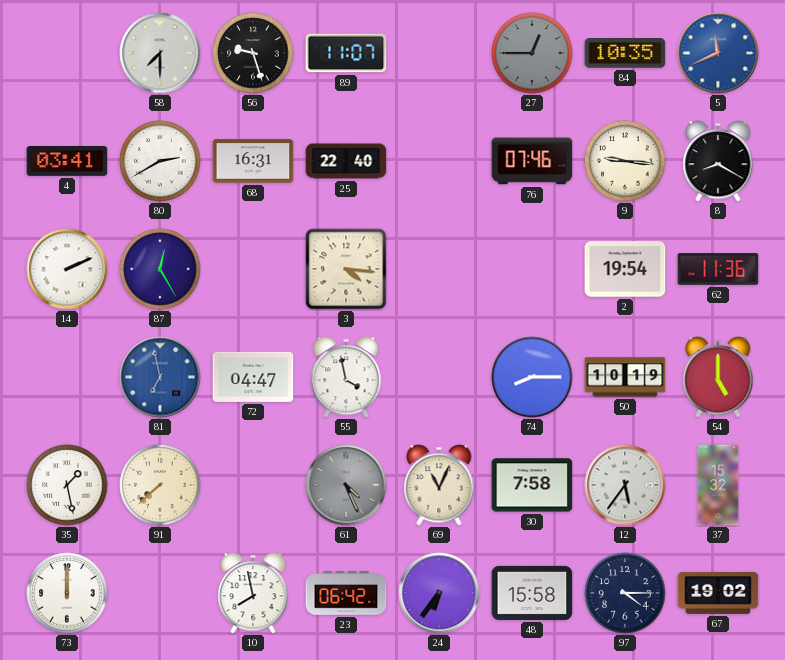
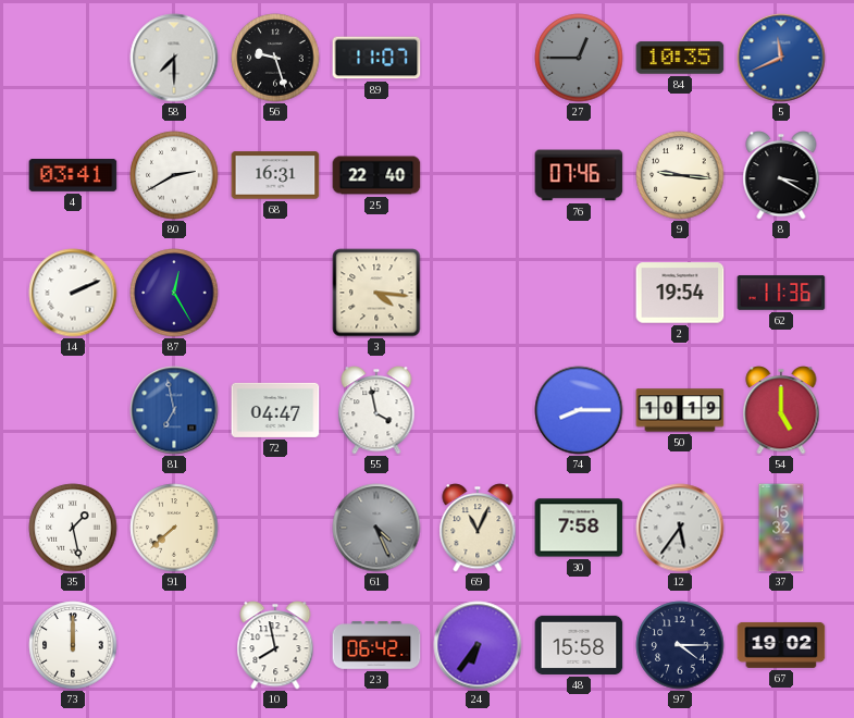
8: 8:20 -> 3:20 (781, 175)
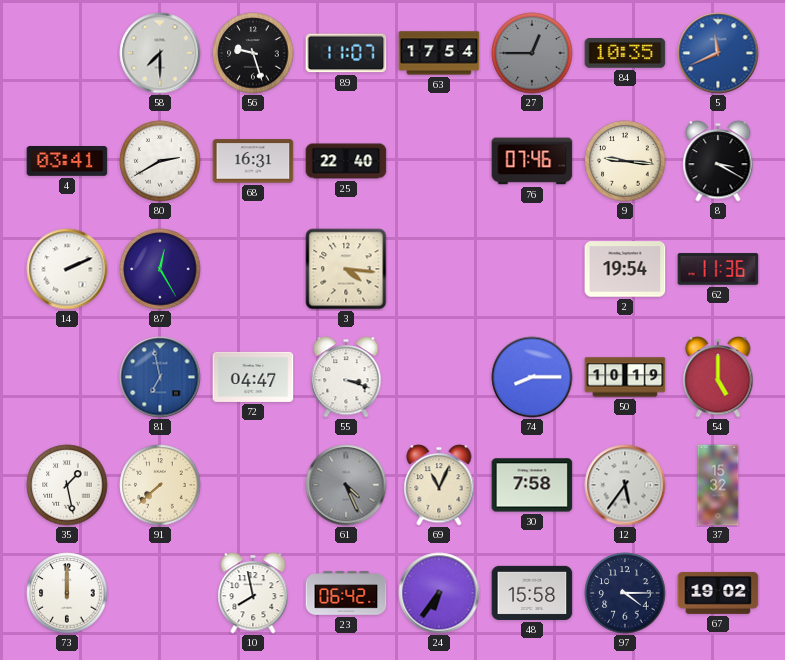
63: none -> 17:54 (439, 53)
55: 3:58 -> 3:18 (346, 377)
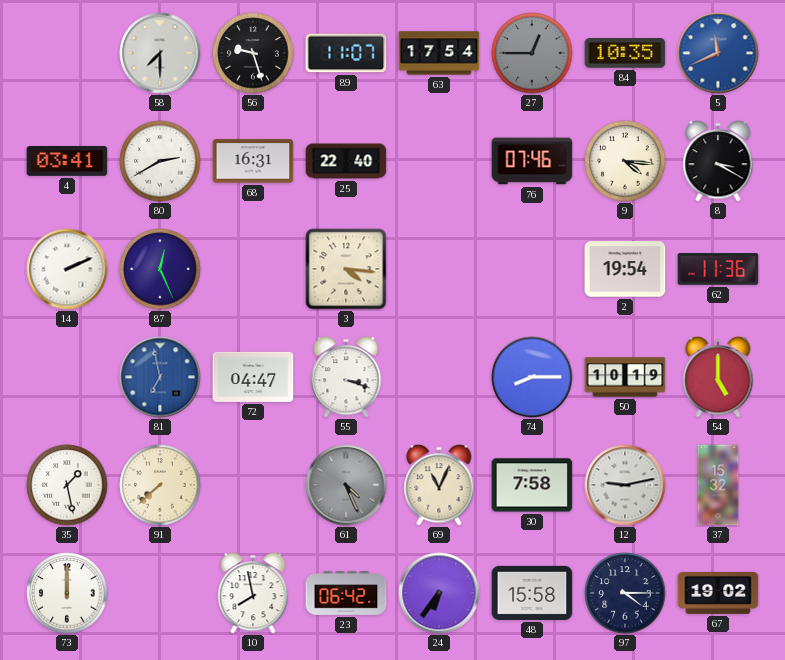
9: 9:16 -> 4:16 (625, 161)
87: 12:25 -> 12:26 (160, 269)
12: 5:36 -> 9:13 (625, 485)
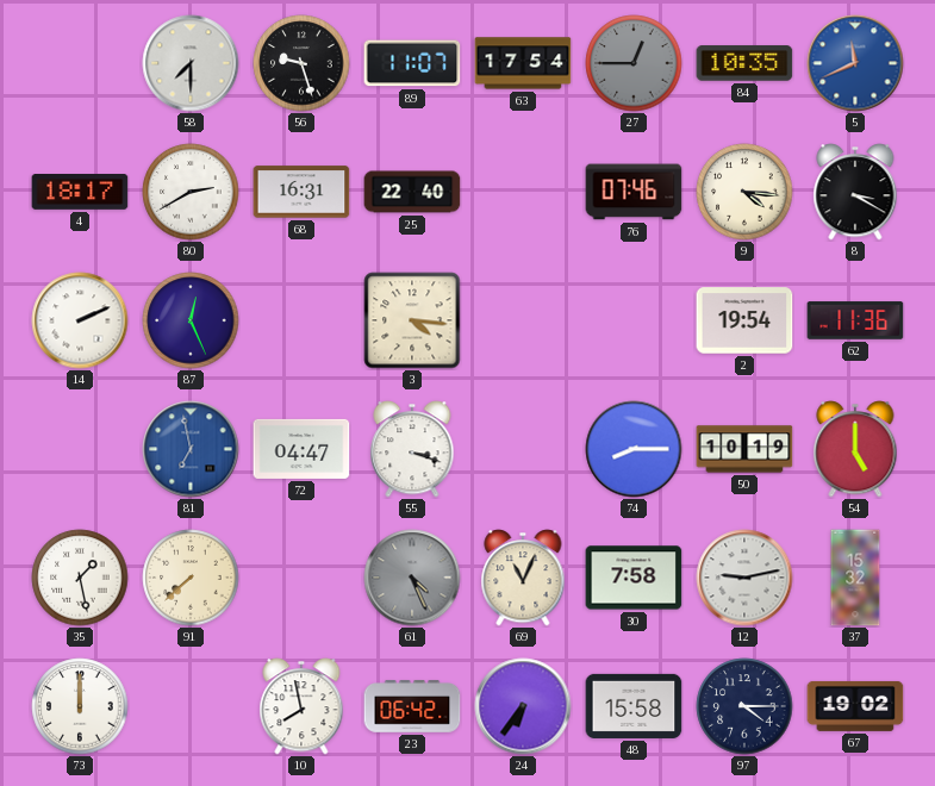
4: 03:41 -> 18:17 (80, 193)
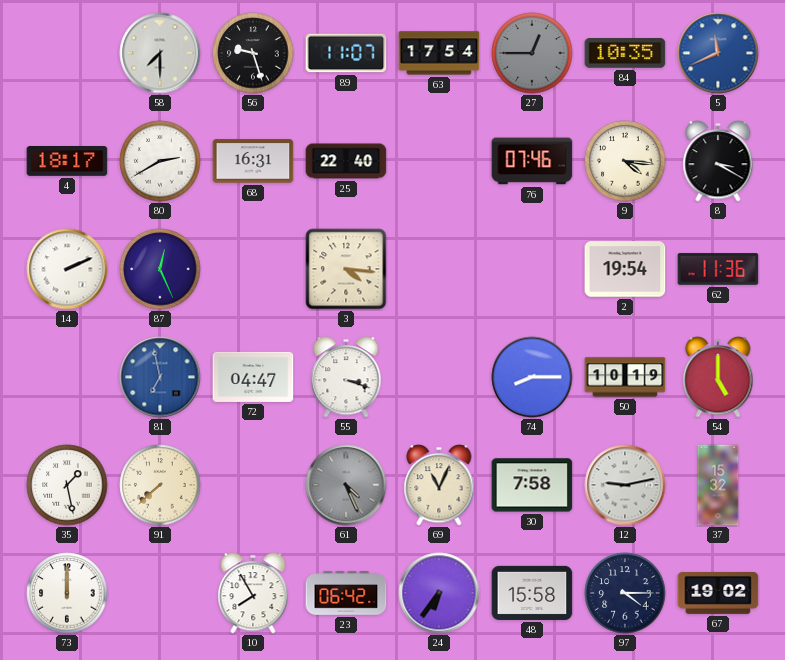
10: 7:58 -> 7:55 (253, 593)
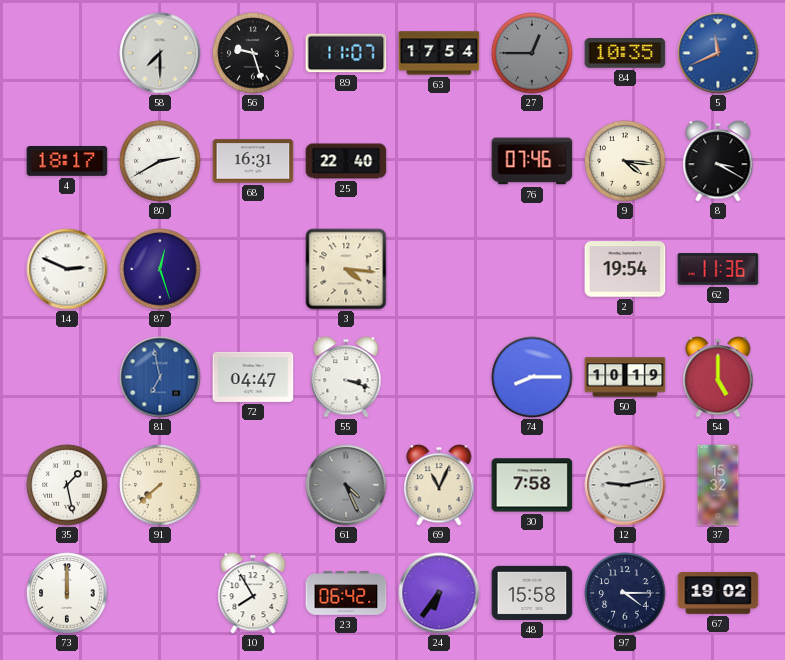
14: 2:11 -> 2:49 (67, 269)
87: 12:26 -> 12:27 (160, 269)
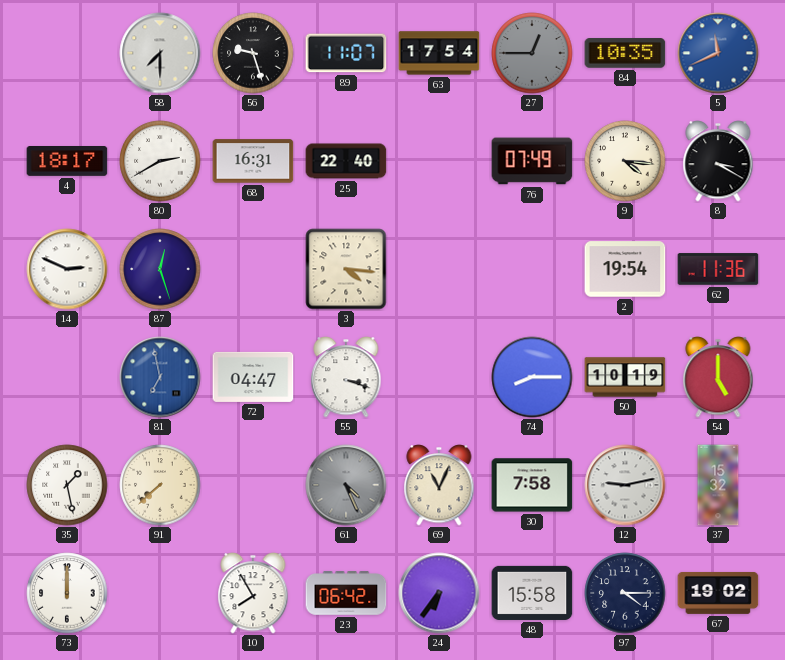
76: 07:46 -> 07:49 (532, 161)
